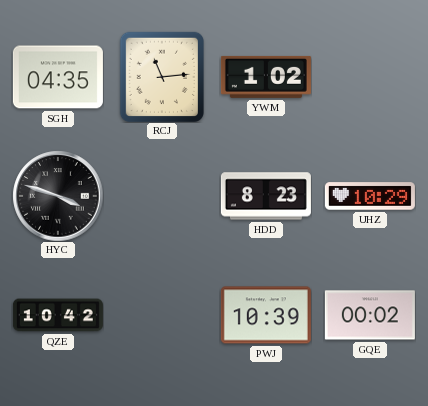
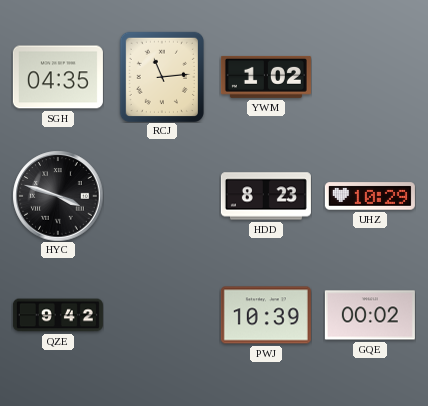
QZE: 10:42 -> 9:42 (58, 315)
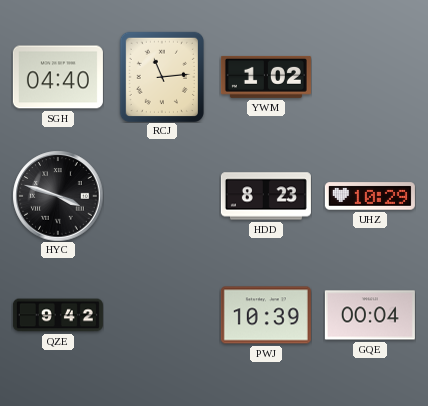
SGH: 04:35 -> 04:40 (58, 77)
GQE: 00:02 -> 00:04 (370, 315)
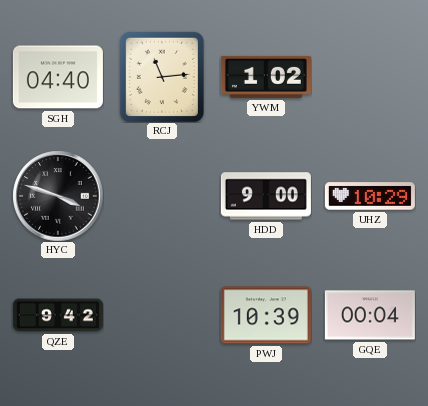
HDD: 8:23 -> 9:00 (266, 196)
